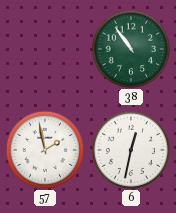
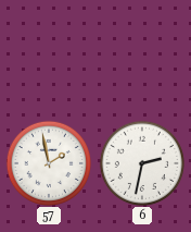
38: 10:54 -> none (130, 48)
6: 12:32 -> 2:32 (141, 162)
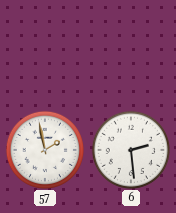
6: 2:32 -> 2:29 (130, 149)
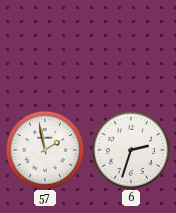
6: 2:29 -> 2:33 (130, 149)
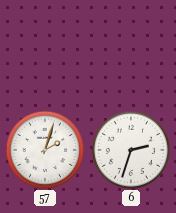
57: 1:58 -> 2:03 (44, 149)
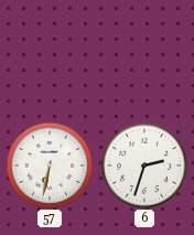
57: 2:03 -> 6:32 (48, 164)
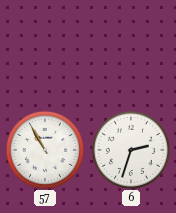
57: 6:32 -> 10:55 (44, 149)
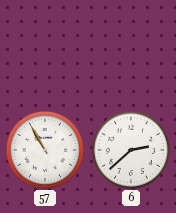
6: 2:33 -> 2:38 (130, 149)
